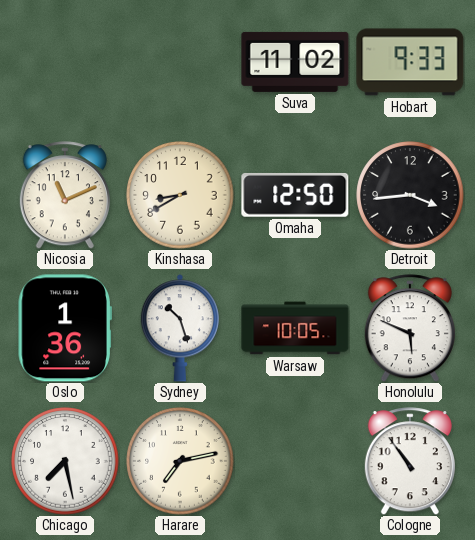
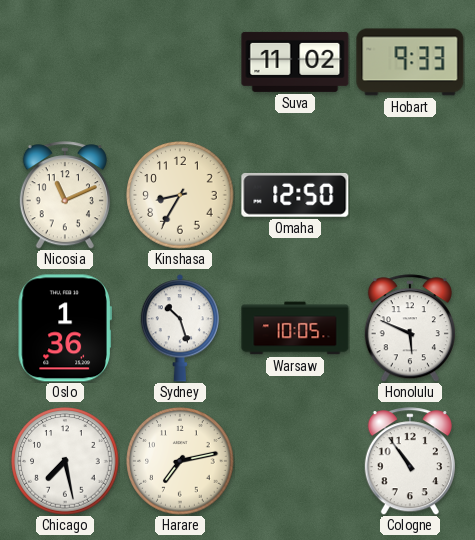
Kinshasa: 8:40 -> 8:35 (180, 195)
Detroit: 3:44 -> none (410, 195)
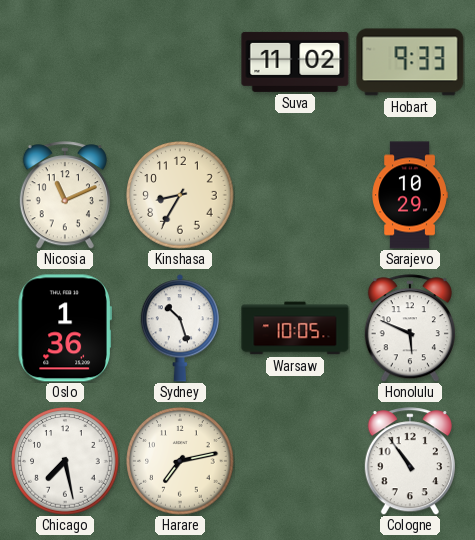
Omaha: 12:50 -> none (295, 195)
Sarajevo: none -> 10:29 (410, 195)
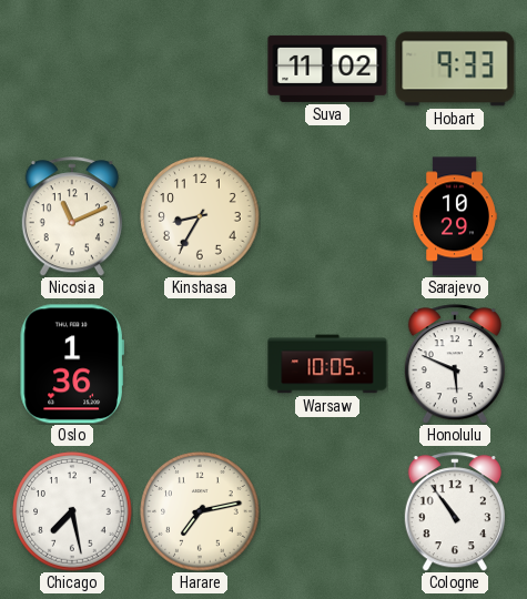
Sydney: 10:27 -> none (179, 328)
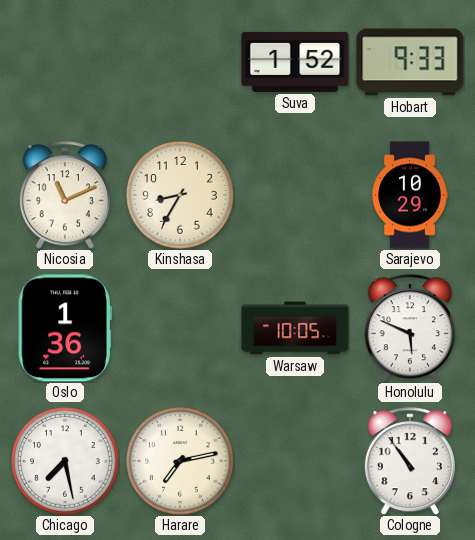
Suva: 11:02 -> 1:52 (295, 62)
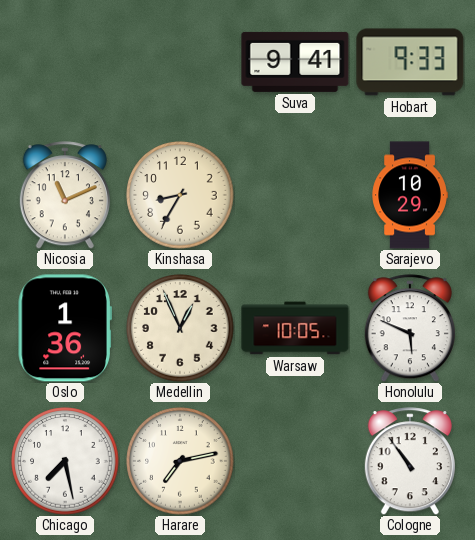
Suva: 1:52 -> 9:41 (295, 62)
Medellin: none -> 12:56 (180, 328)
